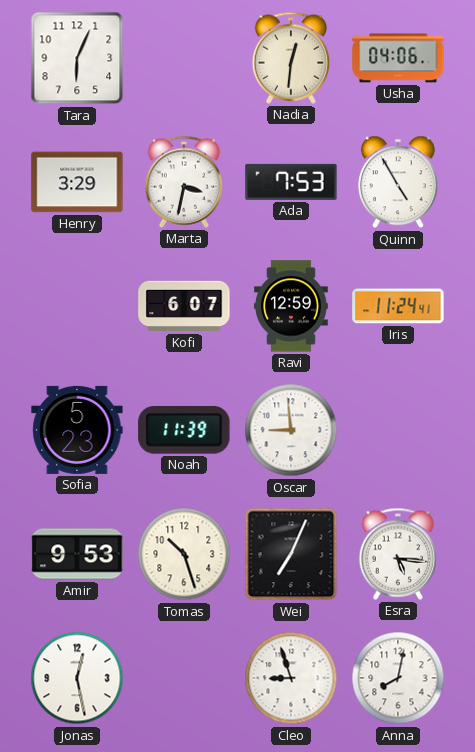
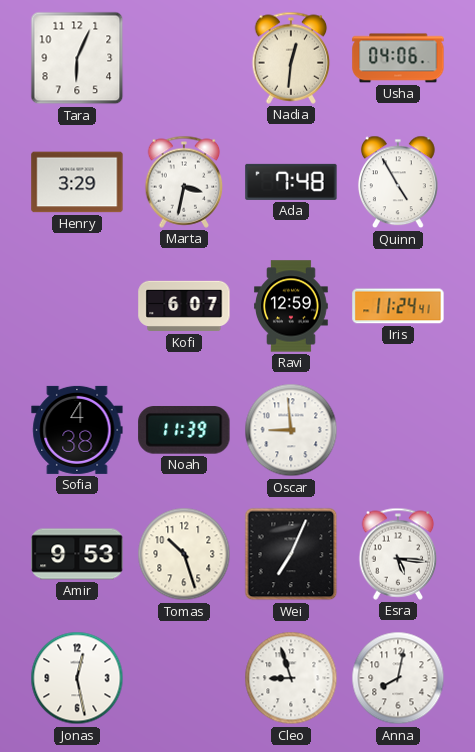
Ada: 7:53 -> 7:48 (291, 182)
Sofia: 5:23 -> 4:38 (77, 430)
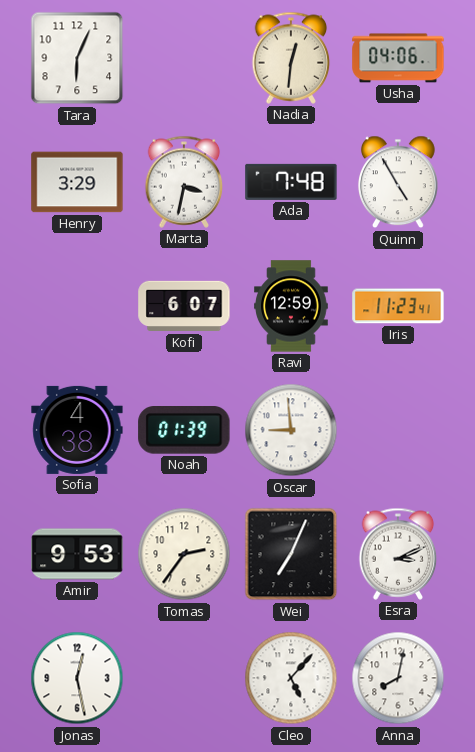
Iris: 11:24 -> 11:23 (398, 306)
Noah: 11:39 -> 01:39 (184, 431)
Tomas: 10:27 -> 2:36 (184, 554)
Esra: 5:16 -> 3:11 (398, 554)
Cleo: 8:57 -> 5:07 (291, 678)
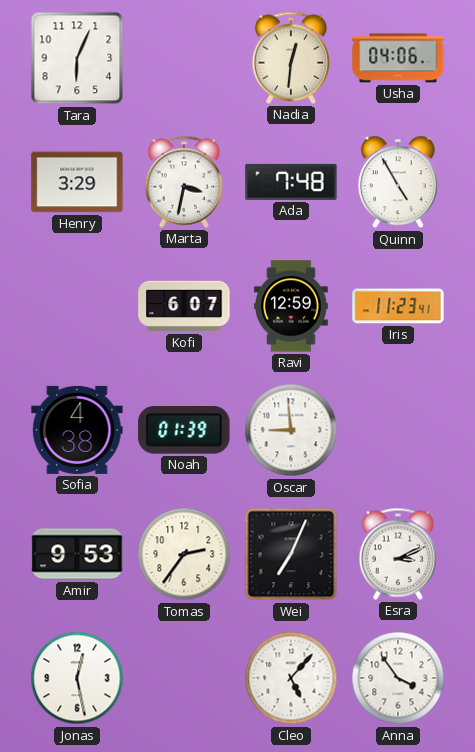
Anna: 8:02 -> 3:54 (398, 678)
